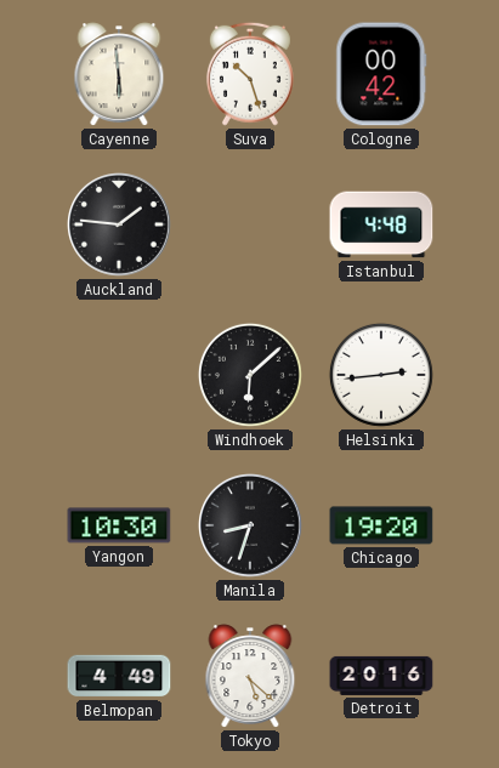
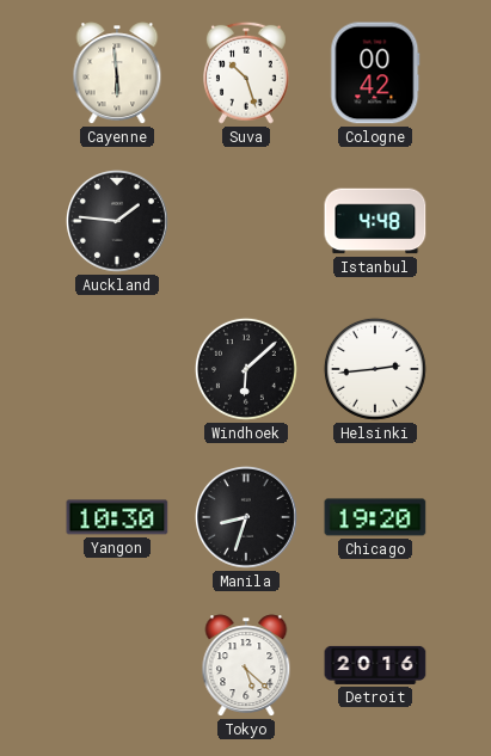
Belmopan: 4:49 -> none (119, 676)
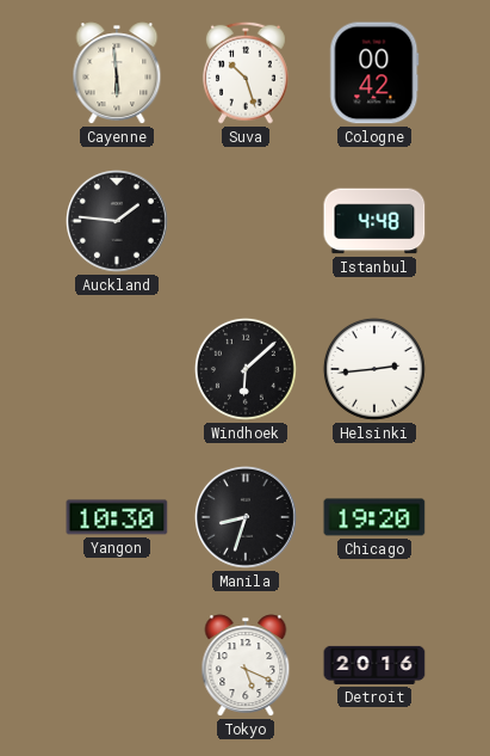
Tokyo: 5:22 -> 5:19 (246, 665)
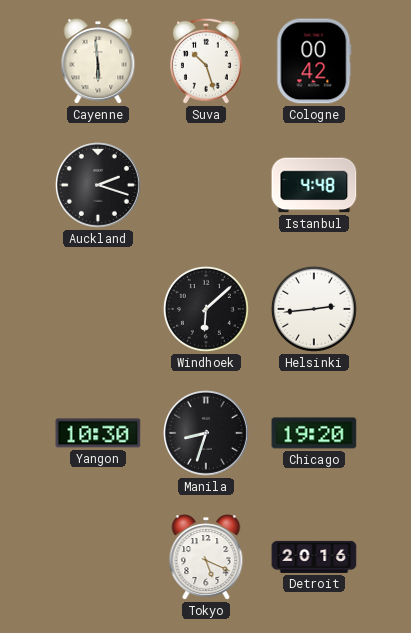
Auckland: 1:46 -> 2:18 (99, 186)
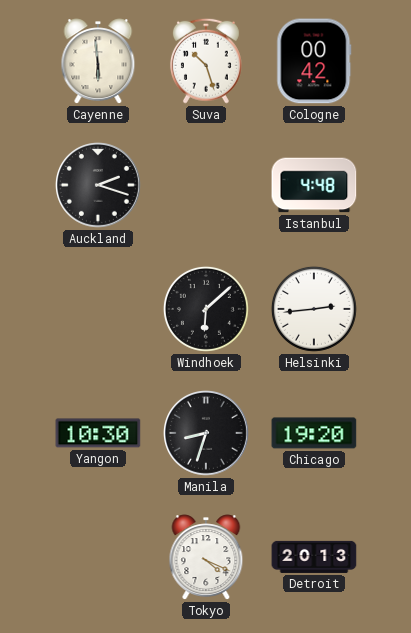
Tokyo: 5:19 -> 4:19 (206, 557)
Detroit: 20:16 -> 20:13 (314, 557)
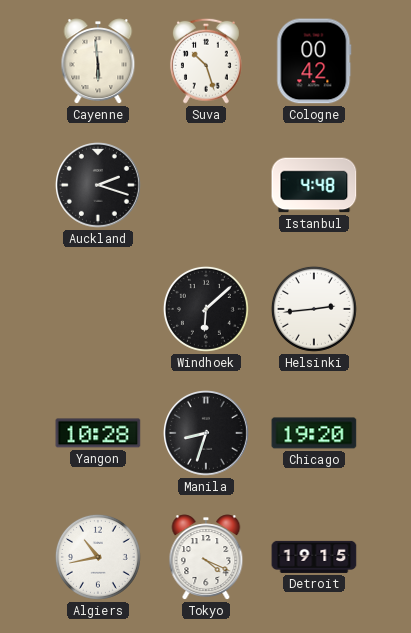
Yangon: 10:30 -> 10:28 (98, 433)
Algiers: none -> 10:43 (98, 557)
Detroit: 20:13 -> 19:15 (314, 557)
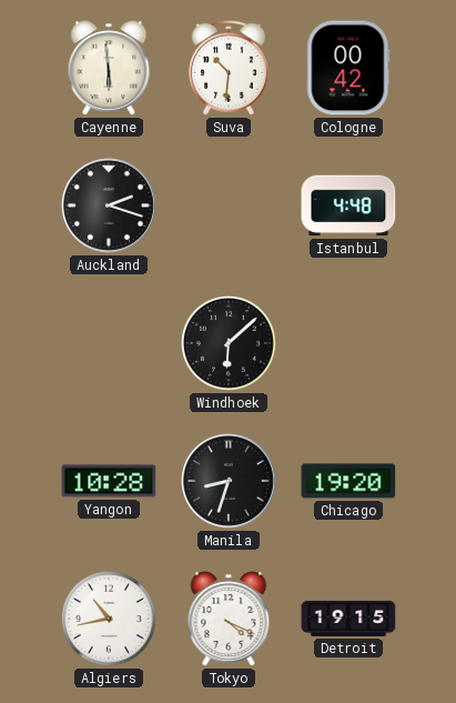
Suva: 10:27 -> 10:31 (229, 68)
Helsinki: 2:44 -> none (314, 309)
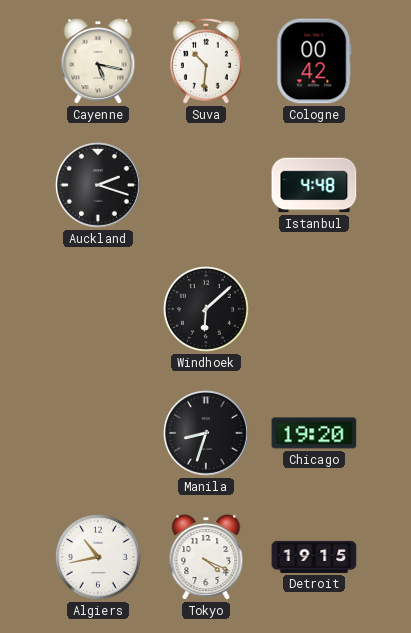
Cayenne: 5:59 -> 5:17 (98, 61)
Yangon: 10:28 -> none (109, 481)
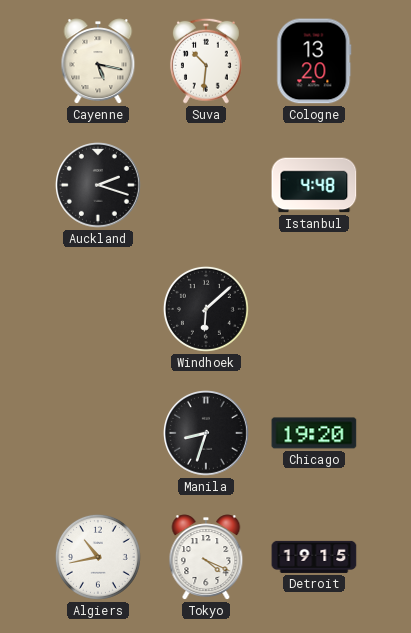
Cologne: 00:42 -> 13:20 (314, 61)
